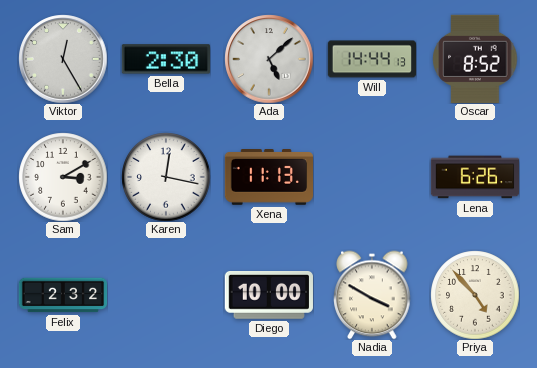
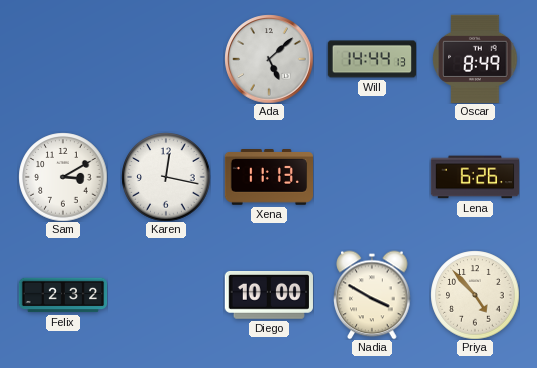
Viktor: 12:25 -> none (63, 59)
Bella: 2:30 -> none (165, 59)
Oscar: 8:52 -> 8:49 (475, 58)
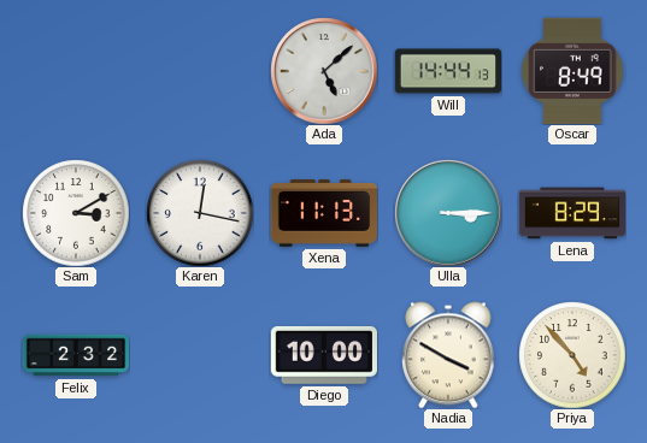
Ulla: none -> 3:15 (448, 213)
Lena: 6:26 -> 8:29 (571, 213)
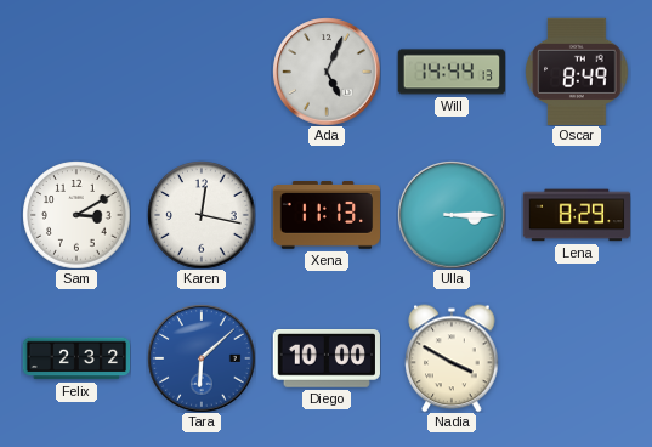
Ada: 5:08 -> 5:04 (327, 72)
Tara: none -> 6:08 (202, 358)
Priya: 4:53 -> none (572, 355)
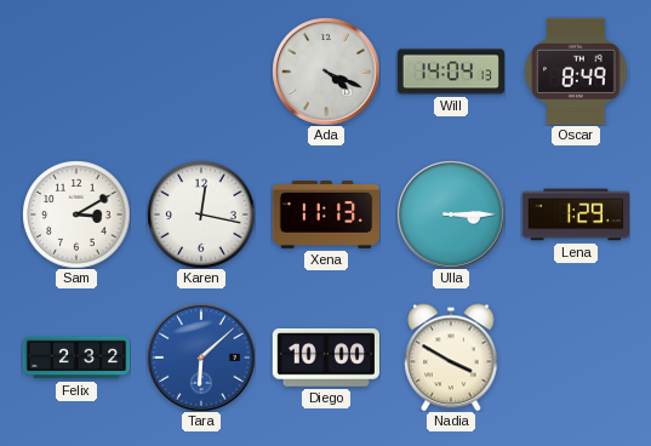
Ada: 5:04 -> 4:19 (326, 72)
Will: 14:44 -> 14:04 (451, 72)
Lena: 8:29 -> 1:29 (575, 215)
